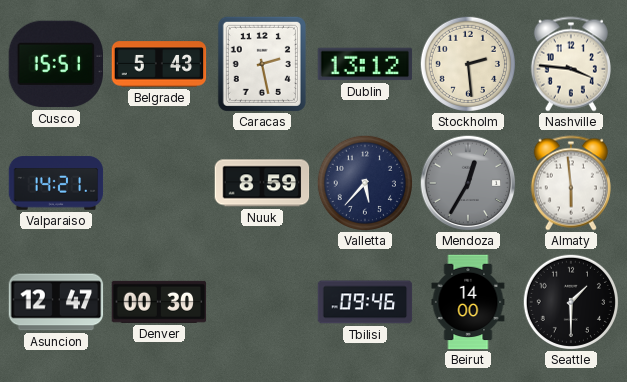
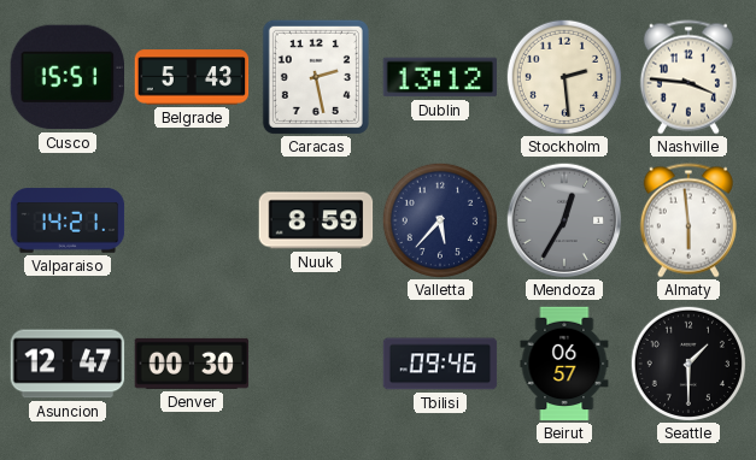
Beirut: 14:00 -> 06:57 (564, 364)
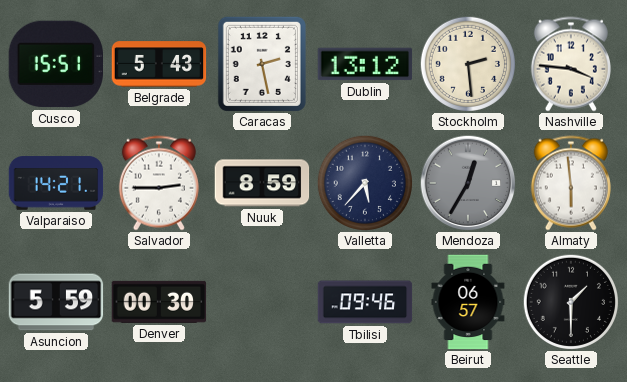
Salvador: none -> 2:45 (159, 183)
Asuncion: 12:47 -> 5:59 (56, 302)
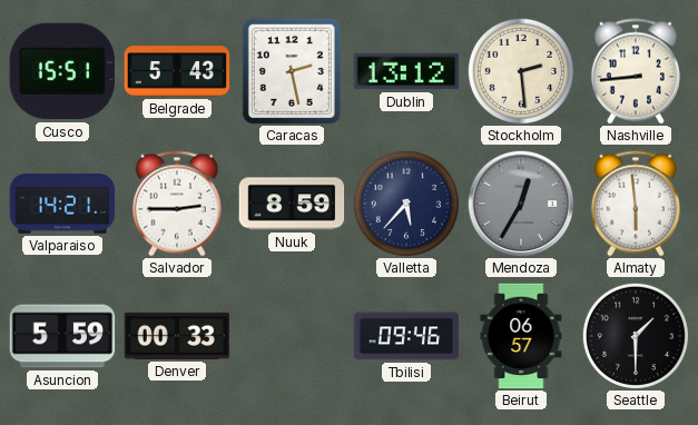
Nashville: 3:46 -> 8:44 (636, 71)
Denver: 00:30 -> 00:33 (177, 336)
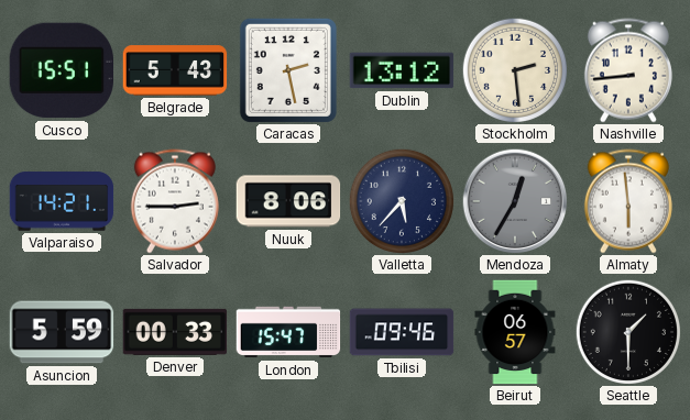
Nuuk: 8:59 -> 8:06 (288, 201)
London: none -> 15:47 (288, 332)
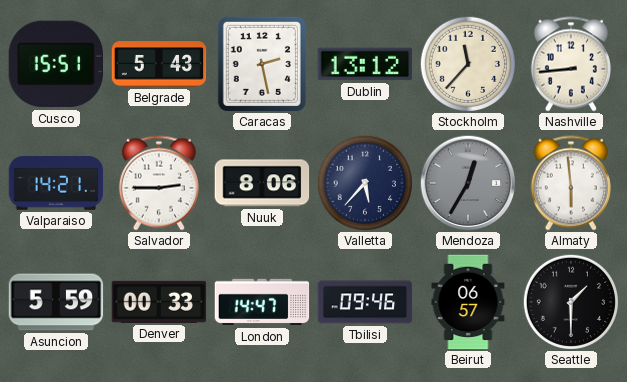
Stockholm: 2:29 -> 11:37 (467, 63)
London: 15:47 -> 14:47 (262, 302)
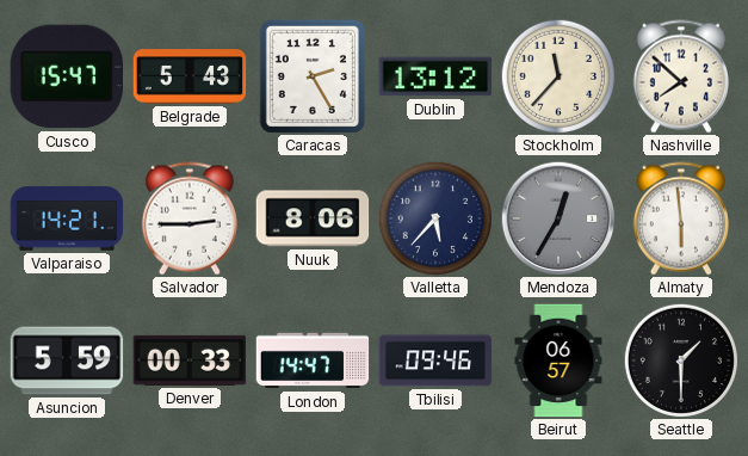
Cusco: 15:51 -> 15:47 (67, 76)
Caracas: 2:28 -> 2:25 (313, 76)
Nashville: 8:44 -> 7:52 (681, 76)
